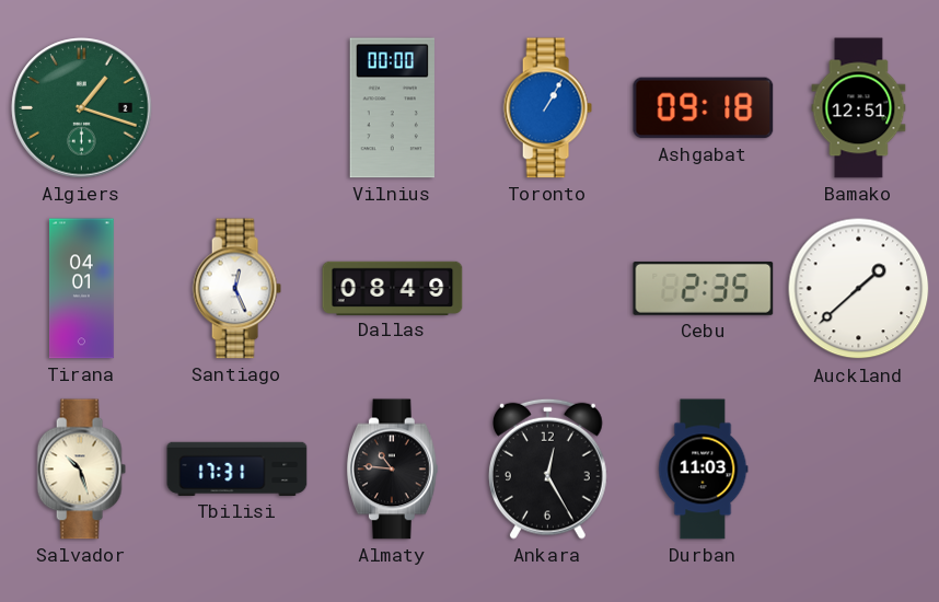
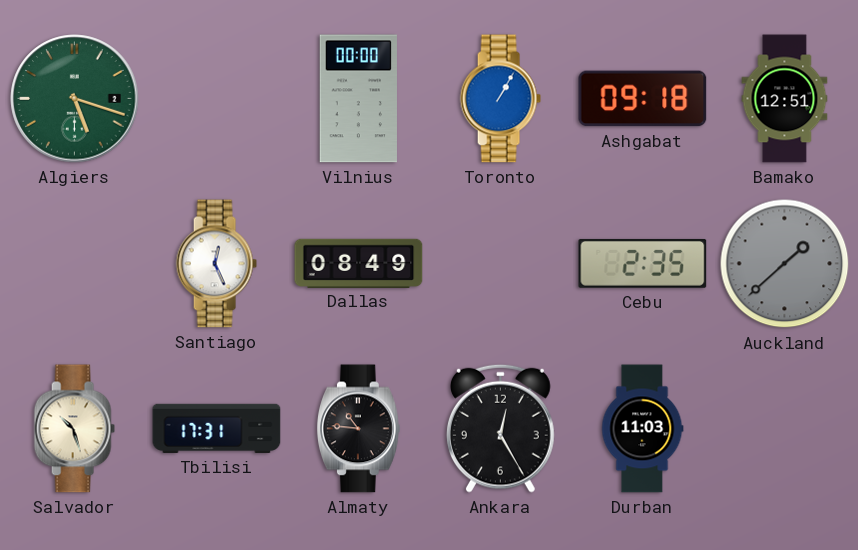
Algiers: 1:18 -> 5:18 (75, 99)
Tirana: 04:01 -> none (82, 289)
Auckland dial: white -> grey (785, 264)
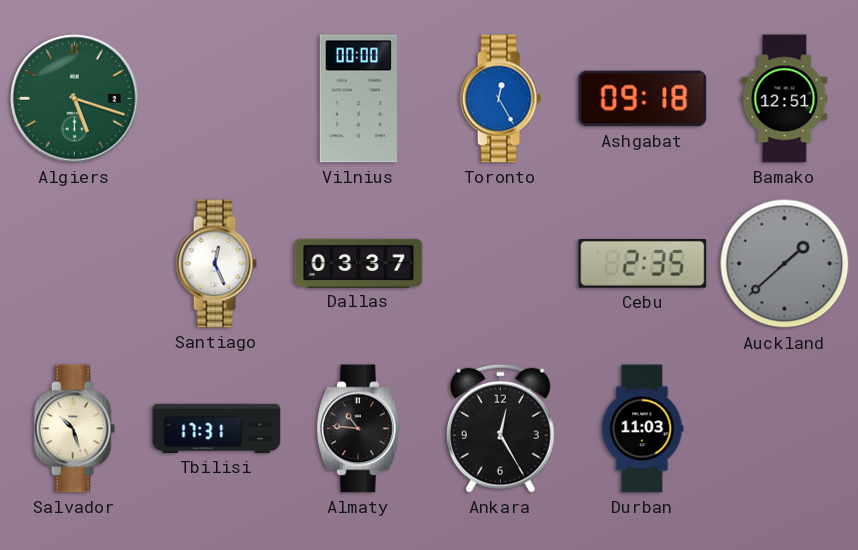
Toronto: 1:05 -> 12:25 (500, 99)
Dallas: 08:49 -> 03:37 (359, 263)
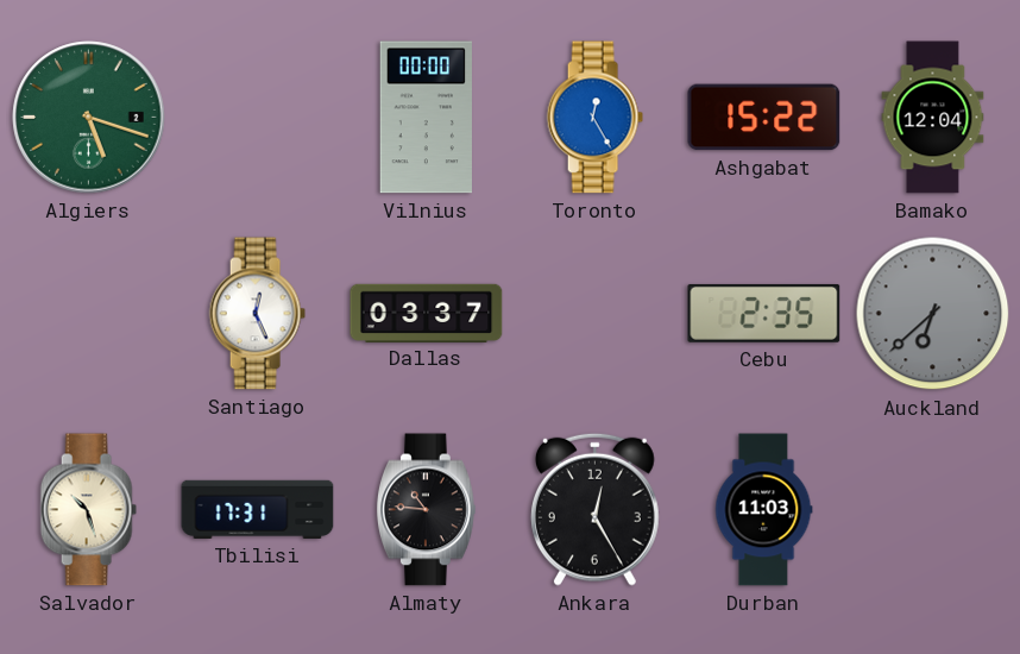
Ashgabat: 09:18 -> 15:22 (764, 118)
Bamako: 12:51 -> 12:04 (933, 118)
Auckland: 1:38 -> 6:38 (933, 314)
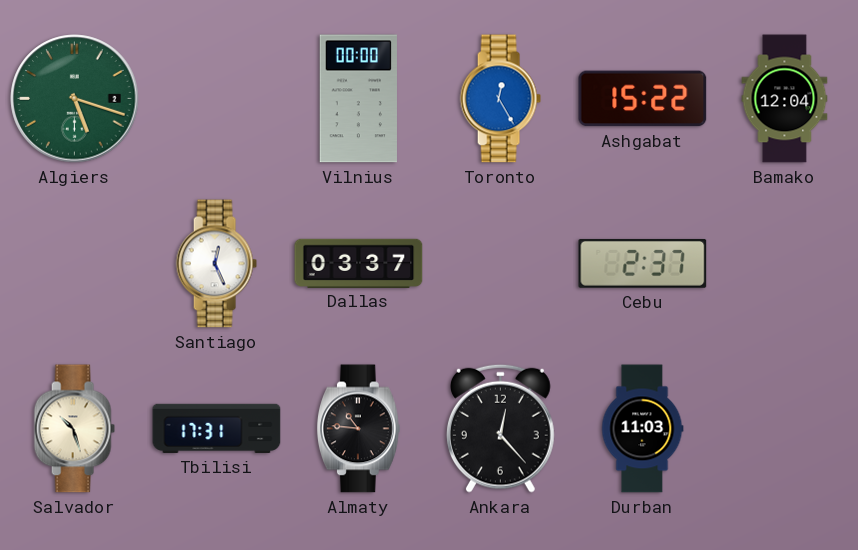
Cebu: 2:35 -> 2:37 (643, 263)
Auckland: 6:38 -> none (933, 314)
Ankara: 12:25 -> 12:23 (500, 428)
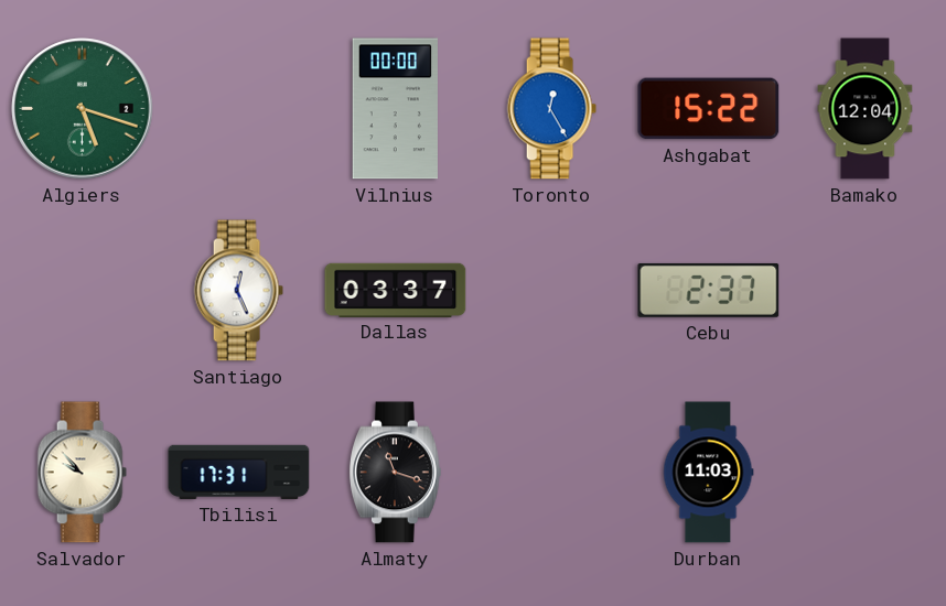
Salvador: 10:27 -> 9:53 (82, 473)
Almaty: 10:46 -> 11:18 (395, 473)
Ankara: 12:23 -> none (500, 428)
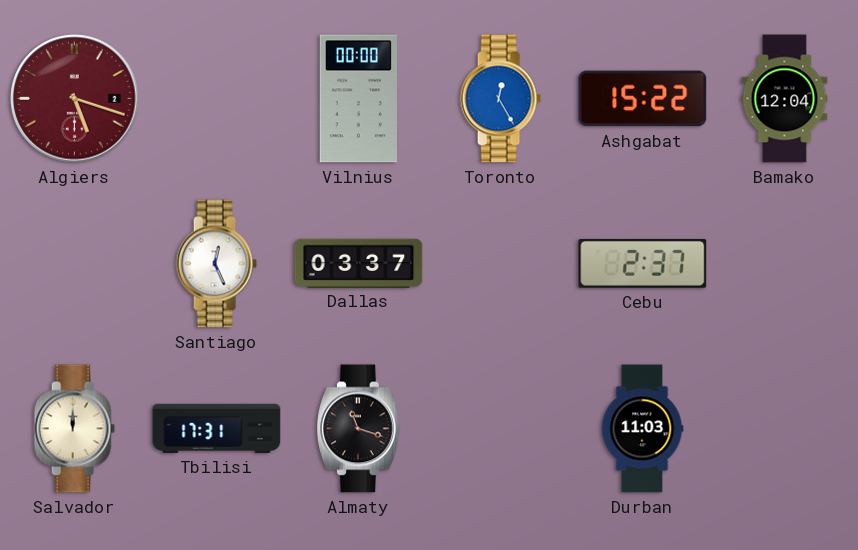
Algiers dial: green -> burgundy (75, 99)
Salvador: 9:53 -> 12:00 (74, 429)
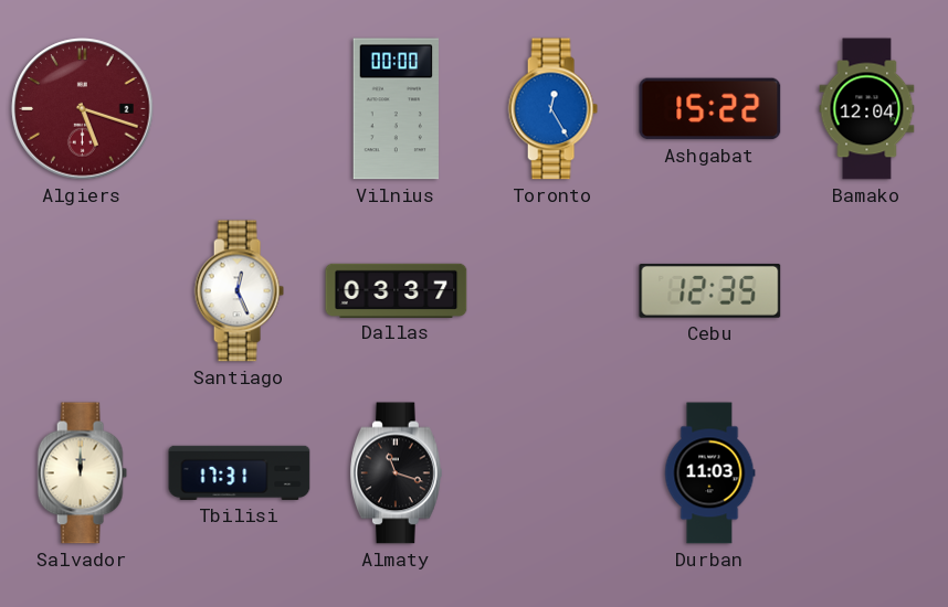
Cebu: 2:37 -> 12:35 (710, 290)
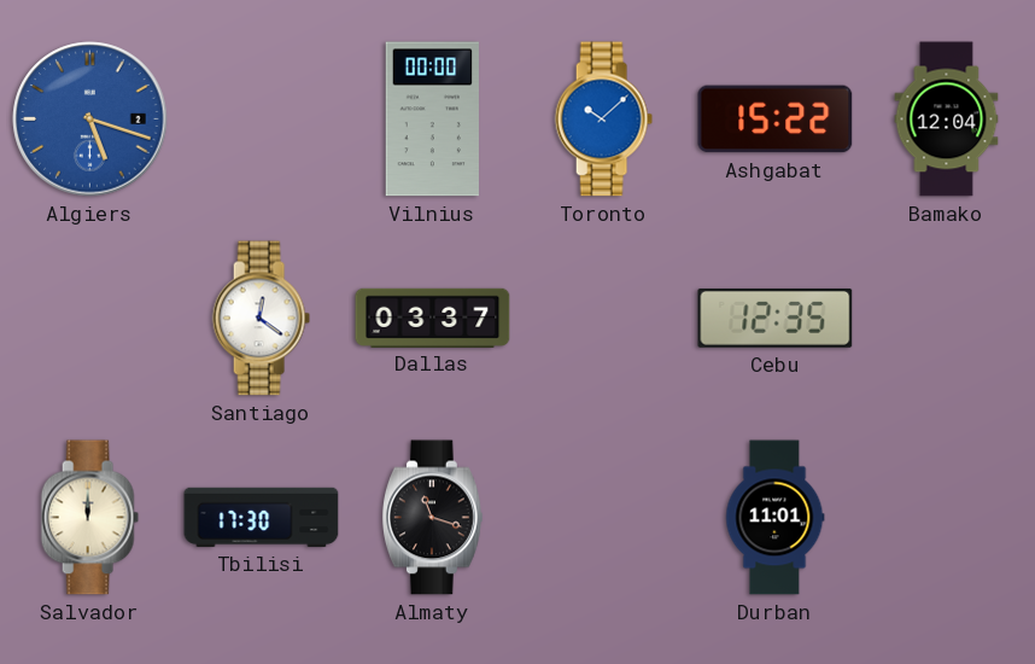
Algiers dial: burgundy -> blue (90, 120)
Toronto: 12:25 -> 10:08 (603, 120)
Santiago: 12:26 -> 12:21 (261, 319)
Tbilisi: 17:31 -> 17:30 (262, 517)
Durban: 11:03 -> 11:01 (776, 518)
